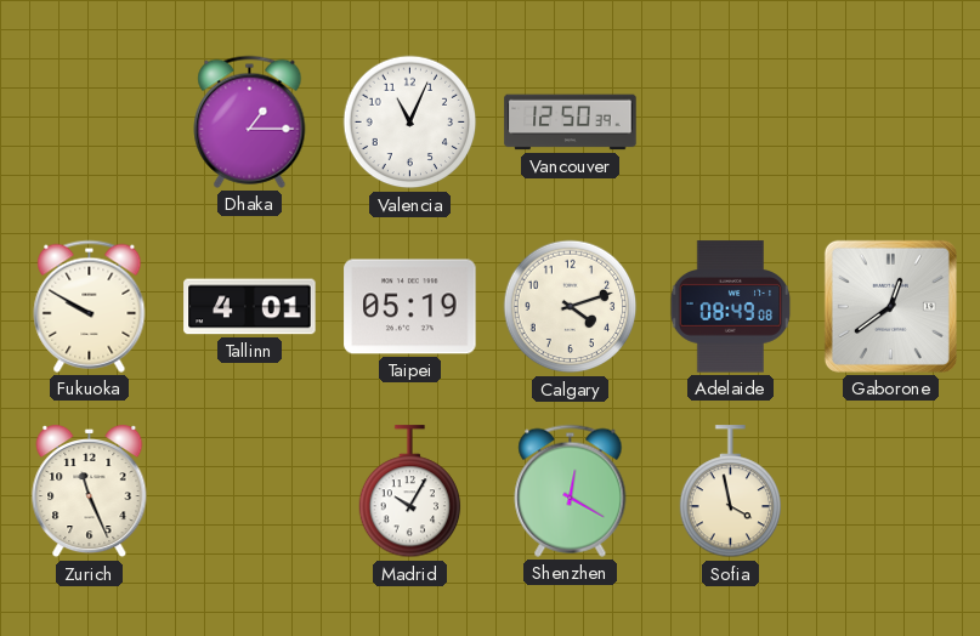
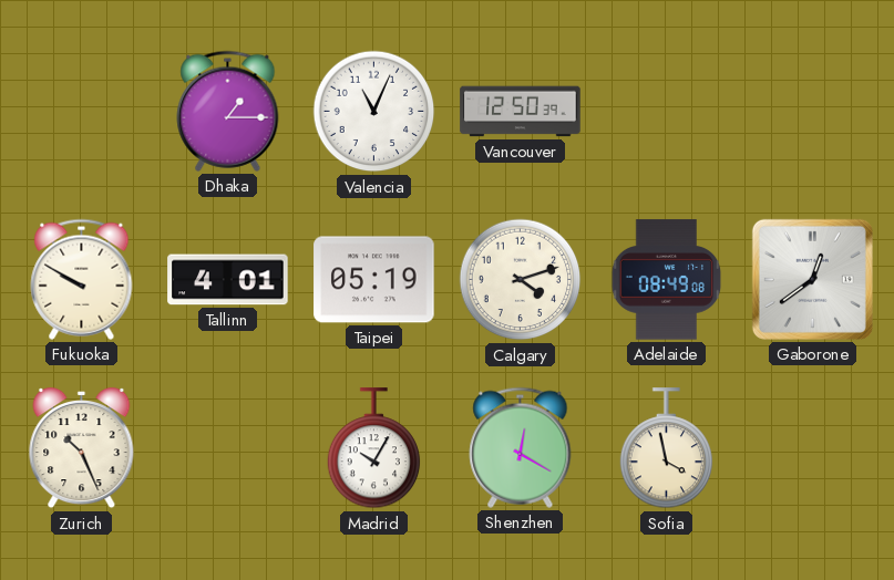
Zurich: 11:26 -> 10:26 (82, 448)
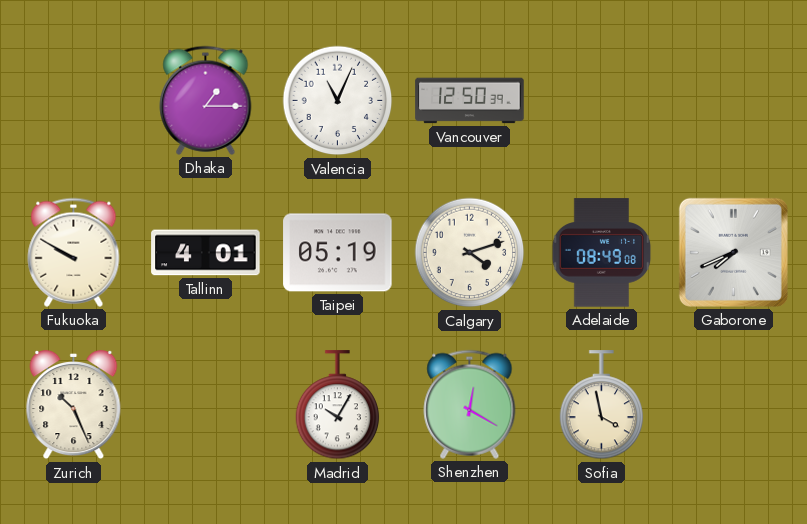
Gaborone: 12:39 -> 7:41 (733, 252)
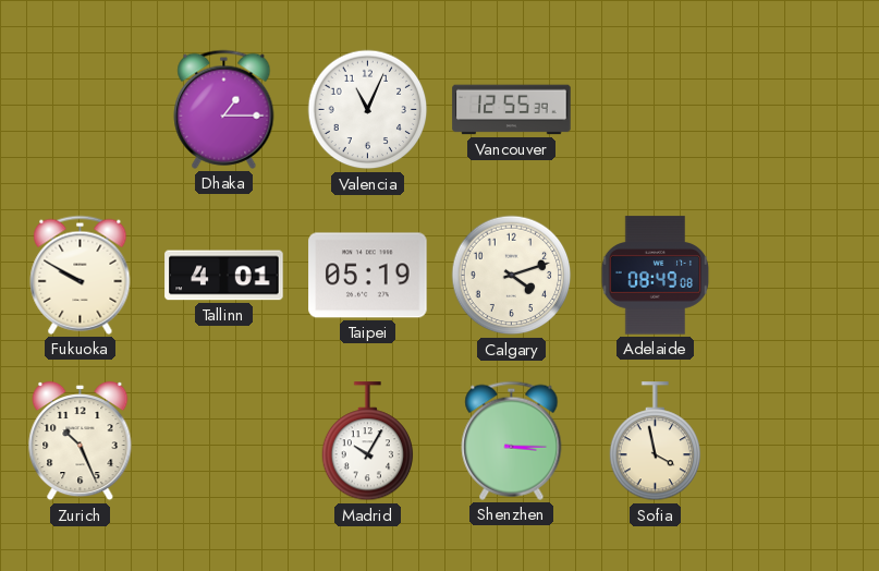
Vancouver: 12:50 -> 12:55 (512, 110)
Gaborone: 7:41 -> none (733, 252)
Shenzhen: 12:20 -> 3:15 (512, 440)
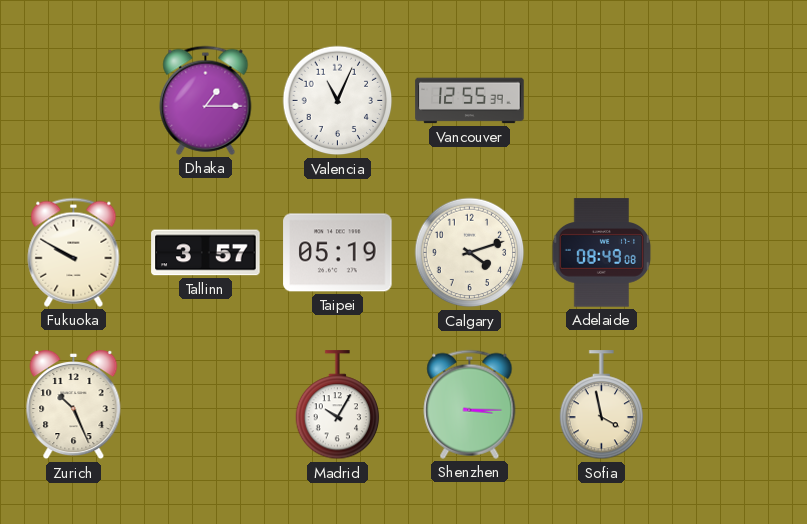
Tallinn: 4:01 -> 3:57 (206, 253)
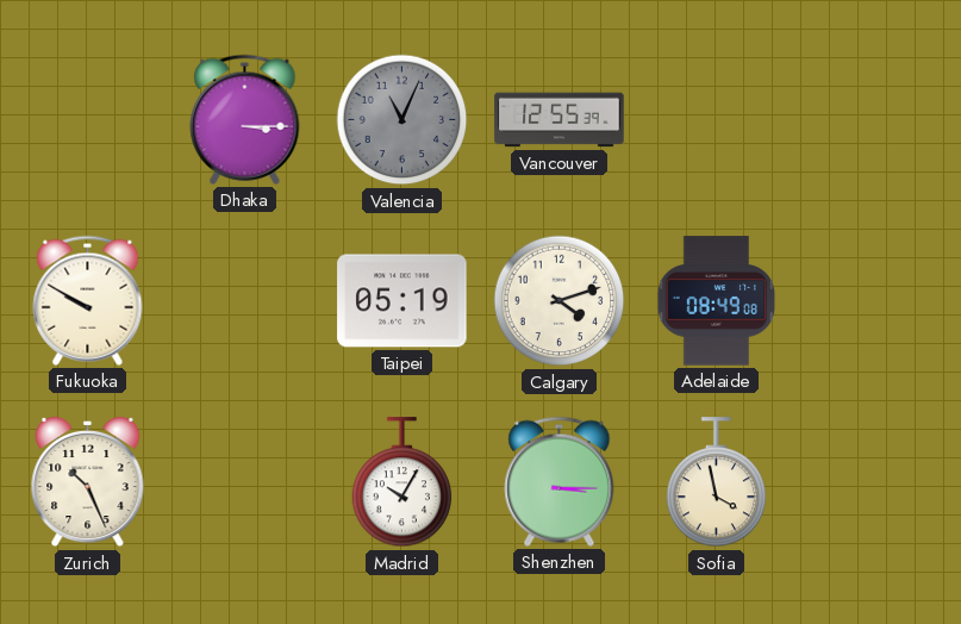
Dhaka: 1:15 -> 3:15 (245, 119)
Valencia dial: white -> grey (403, 120)
Tallinn: 3:57 -> none (206, 253)
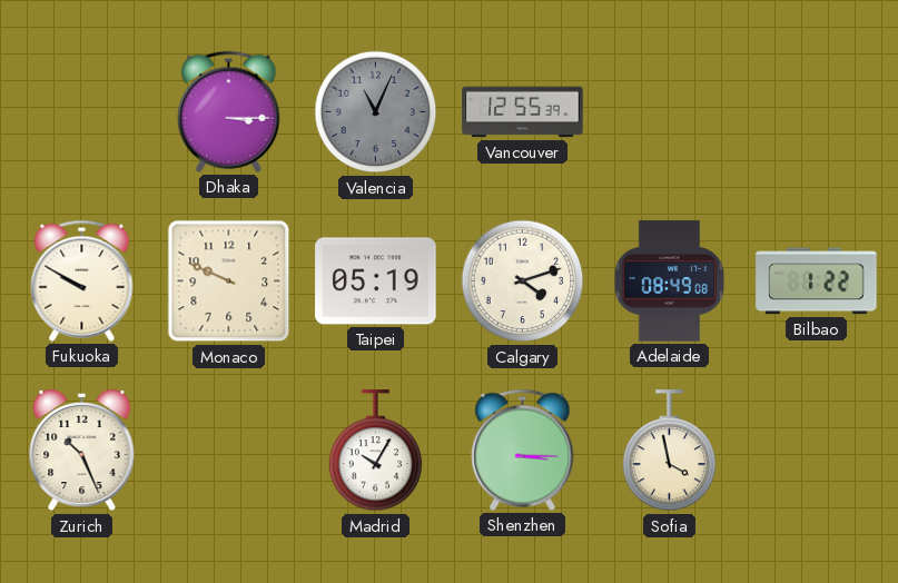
Monaco: none -> 9:49 (229, 281)
Bilbao: none -> 1:22 (817, 281)
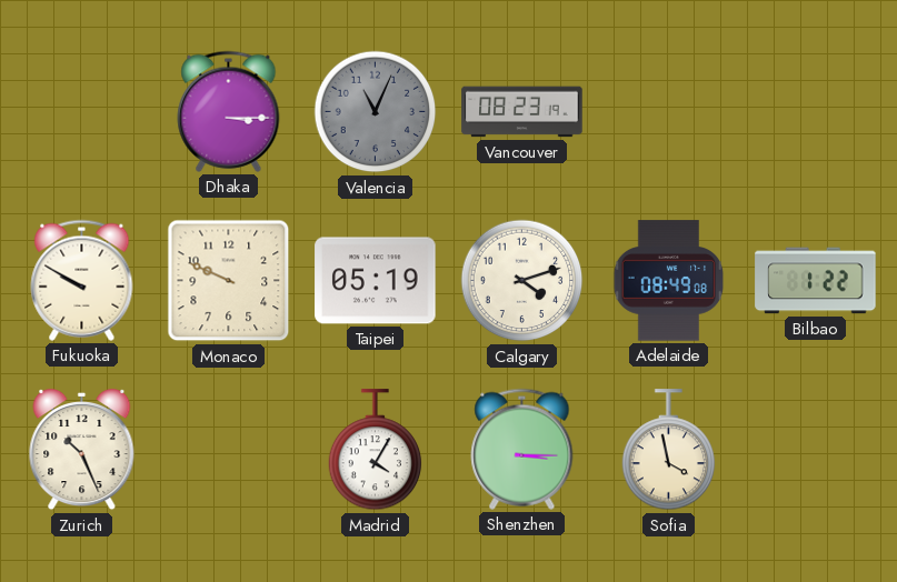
Vancouver: 12:55 -> 08:23 (522, 112)
Madrid: 10:05 -> 4:05 (376, 450)
